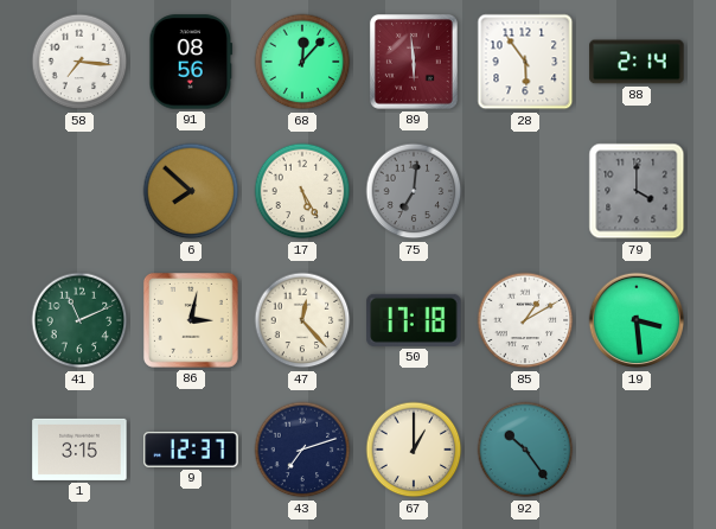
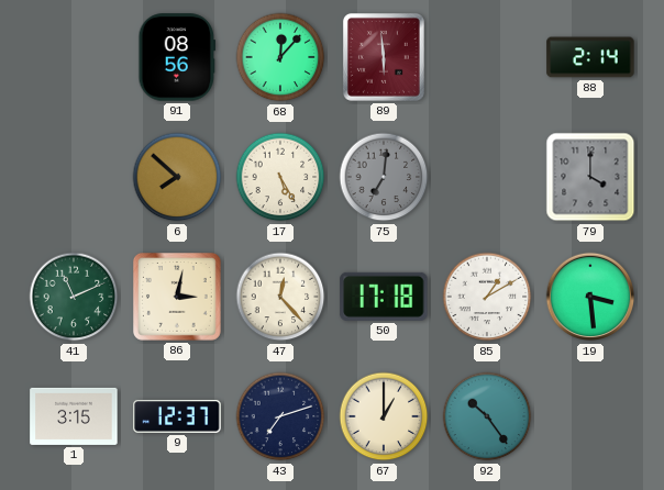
58: 7:16 -> none (79, 62)
28: 5:54 -> none (525, 62)
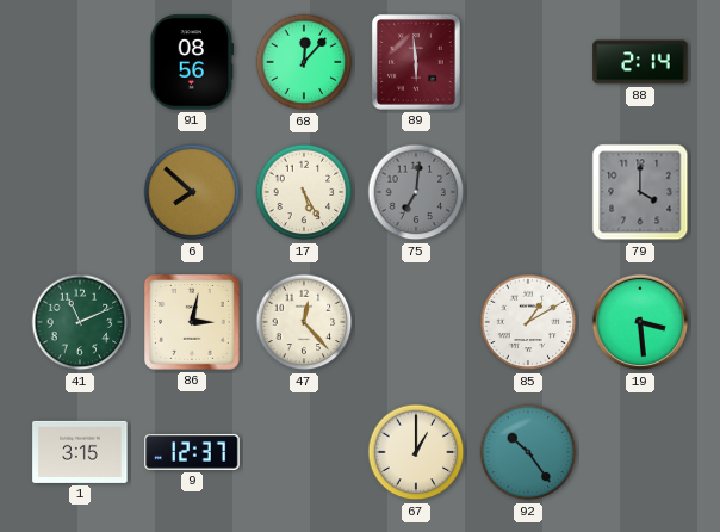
50: 17:18 -> none (384, 297)
43: 7:12 -> none (280, 416)
